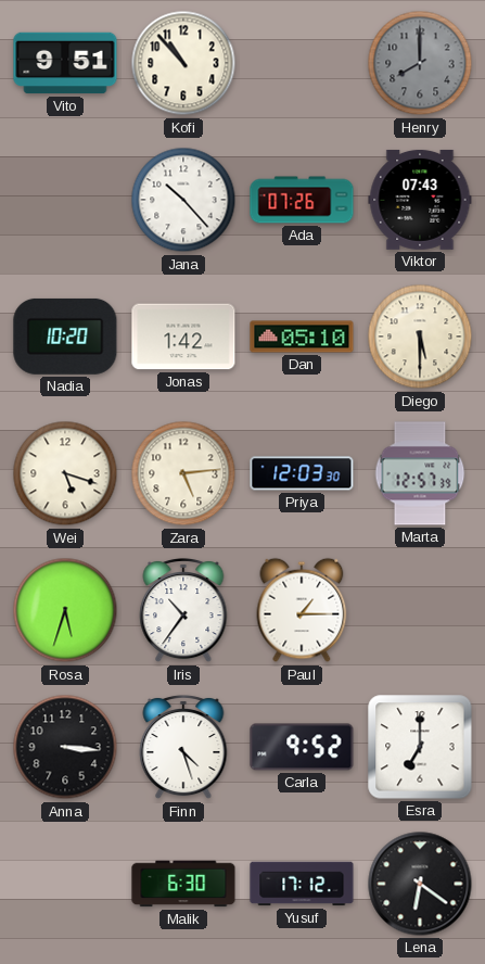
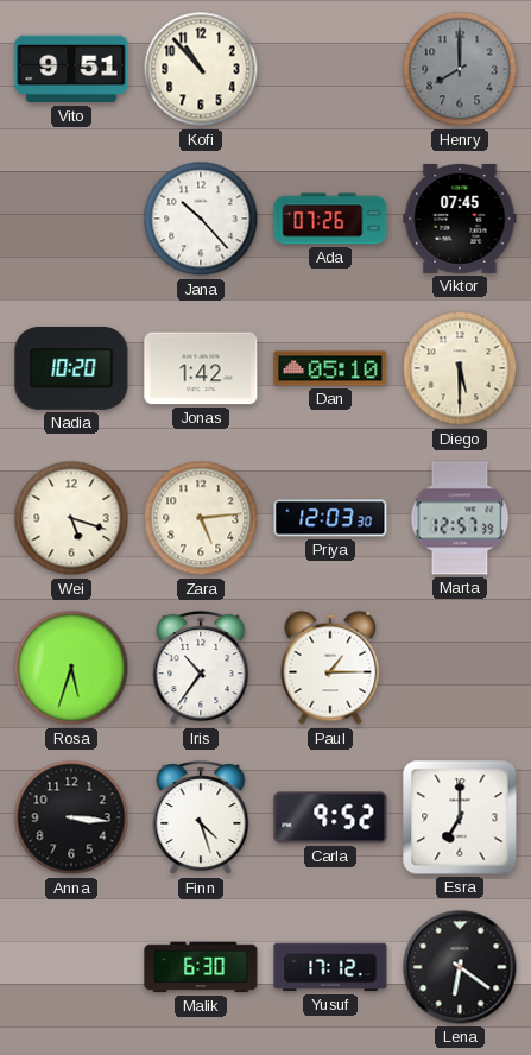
Viktor: 07:43 -> 07:45 (460, 219)
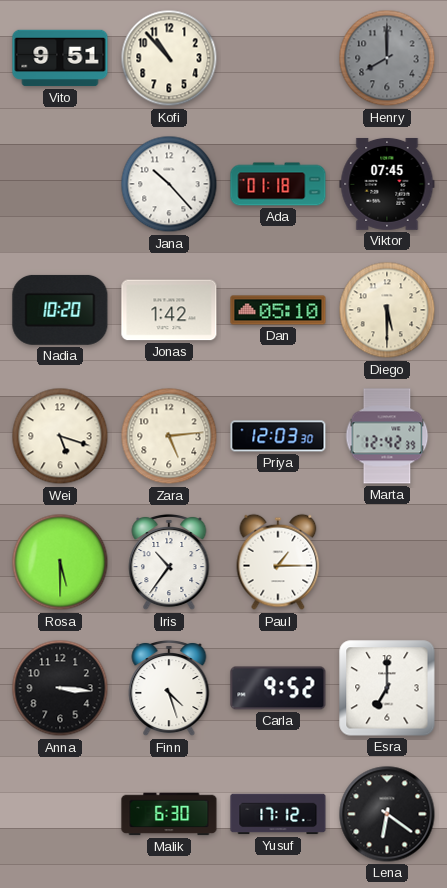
Ada: 07:26 -> 01:18 (278, 184)
Marta: 12:57 -> 12:42 (387, 436)
Rosa: 5:33 -> 5:30 (60, 562)
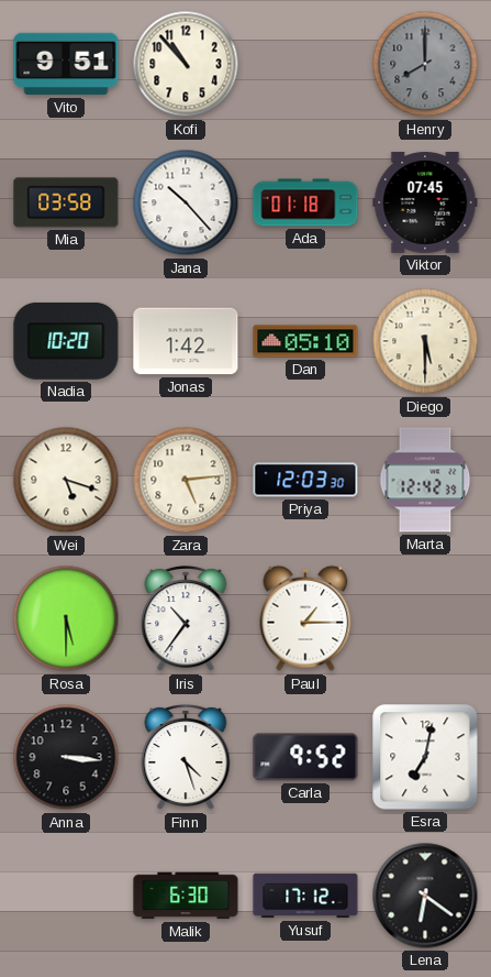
Mia: none -> 03:58 (66, 202)
Esra: 7:00 -> 7:02 (425, 757)
